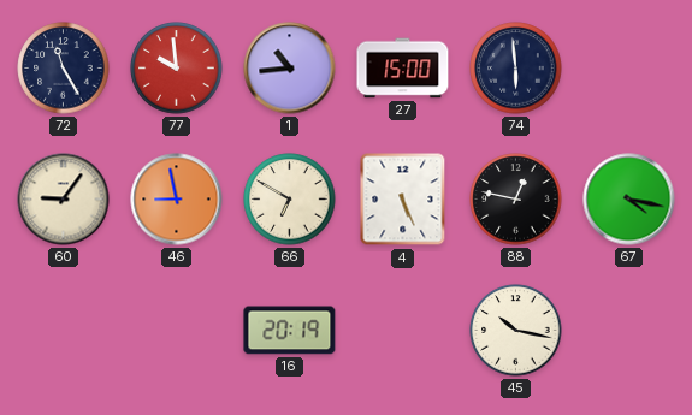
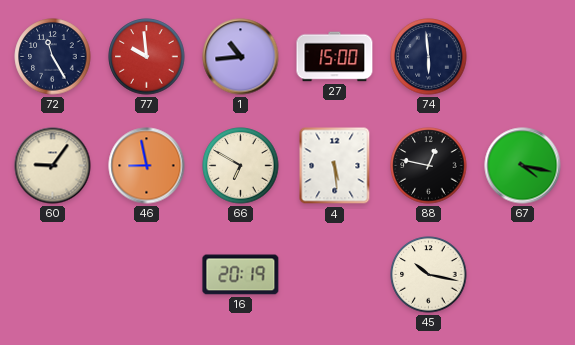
4: 5:26 -> 5:29 (335, 166)
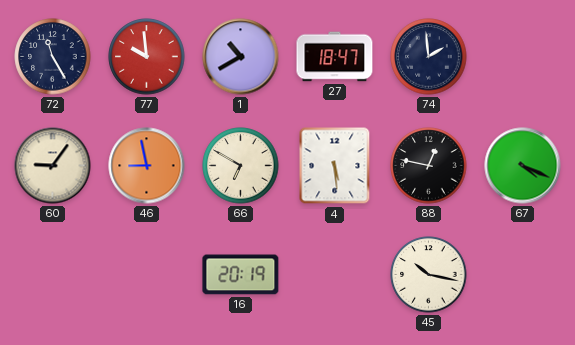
1: 10:44 -> 10:40 (241, 57)
27: 15:00 -> 18:47 (335, 57)
74: 5:59 -> 1:59 (429, 57)
67: 4:17 -> 4:19 (523, 166)
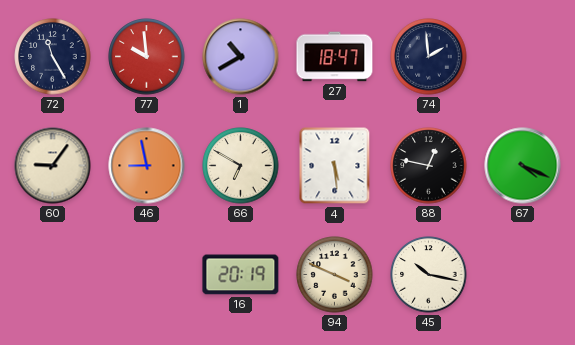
94: none -> 3:49 (335, 275)
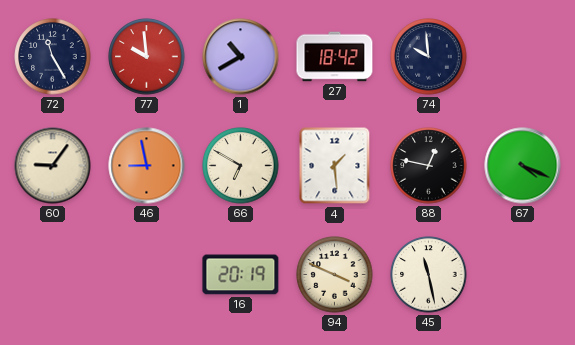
27: 18:47 -> 18:42 (335, 57)
74: 1:59 -> 9:59 (429, 57)
4: 5:29 -> 1:29 (335, 166)
45: 10:17 -> 11:28 (429, 275)
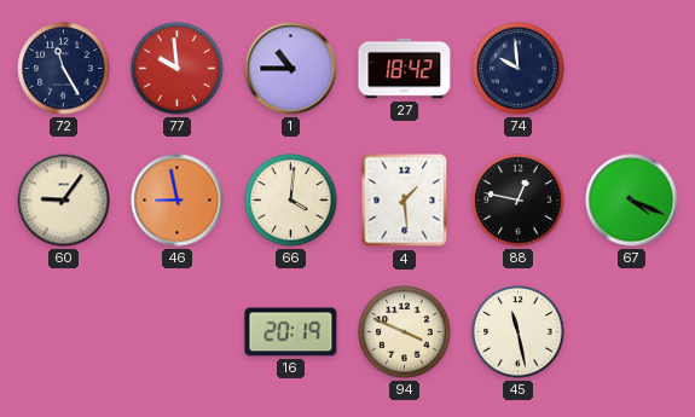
1: 10:40 -> 10:45 (291, 69)
66: 6:50 -> 4:01 (291, 201)
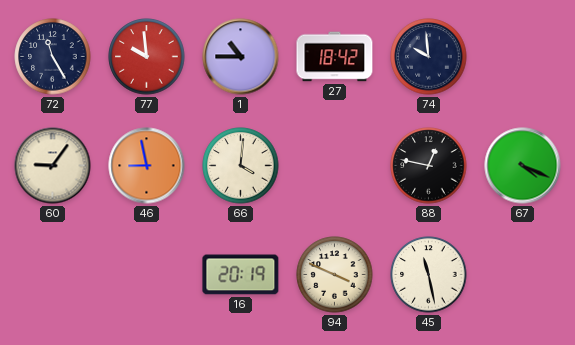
4: 1:29 -> none (405, 201)
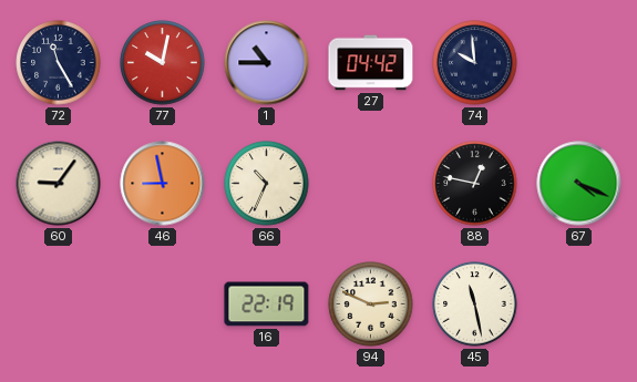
77: 9:59 -> 10:02 (163, 63)
27: 18:42 -> 04:42 (371, 63)
66: 4:01 -> 10:34 (267, 184)
16: 20:19 -> 22:19 (267, 304)
94: 3:49 -> 2:49 (371, 304)
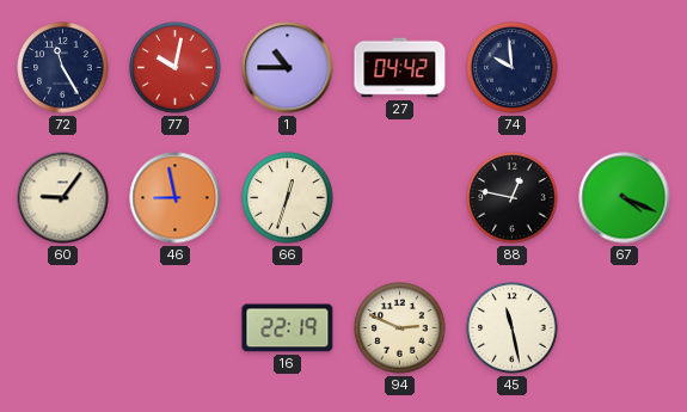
66: 10:34 -> 12:33 (288, 198)
